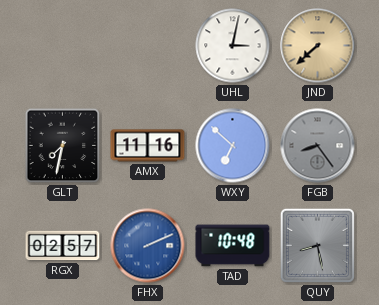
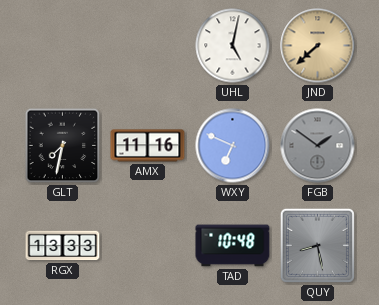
UHL: 3:02 -> 5:02 (233, 46)
WXY: 6:52 -> 6:49 (233, 146)
FGB: 8:24 -> 1:51 (318, 146)
RGX: 02:57 -> 13:33 (63, 246)
FHX: 2:11 -> none (148, 246)
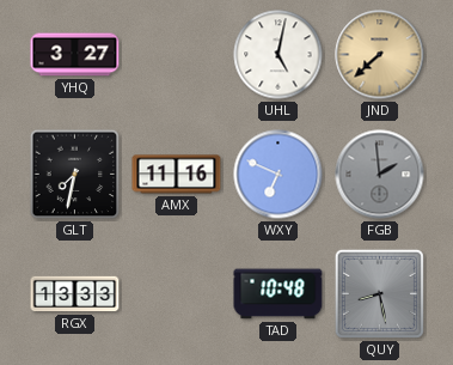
YHQ: none -> 3:27 (75, 55)
FGB: 1:51 -> 1:59 (380, 175)
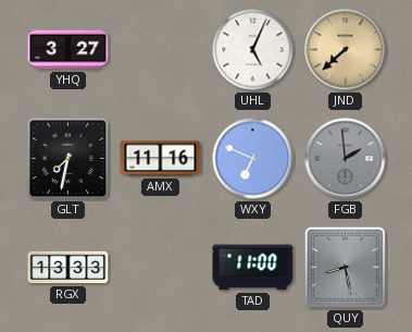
UHL: 5:02 -> 5:04 (253, 50)
TAD: 10:48 -> 11:00 (253, 268)
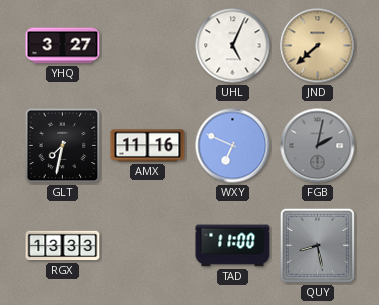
FGB: 1:59 -> 2:02 (318, 146)
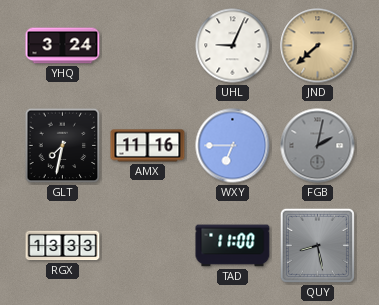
YHQ: 3:27 -> 3:24 (63, 46)
UHL: 5:04 -> 9:04 (233, 46)
WXY: 6:49 -> 6:45 (233, 146)
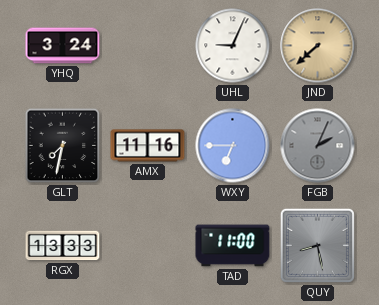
FGB: 2:02 -> 2:04 (318, 146)
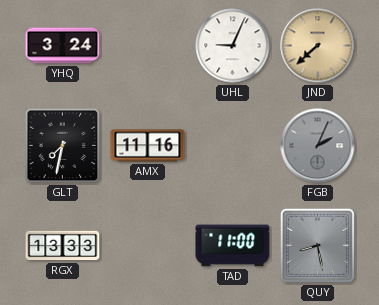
WXY: 6:45 -> none (233, 146)
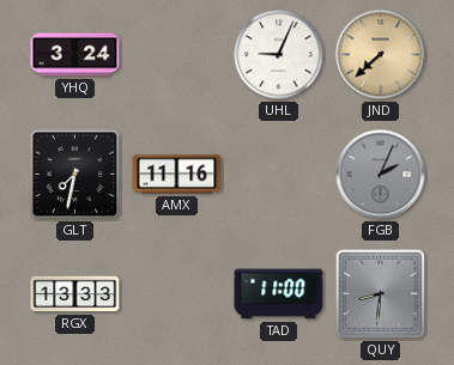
QUY: 8:28 -> 8:31 (380, 293)
